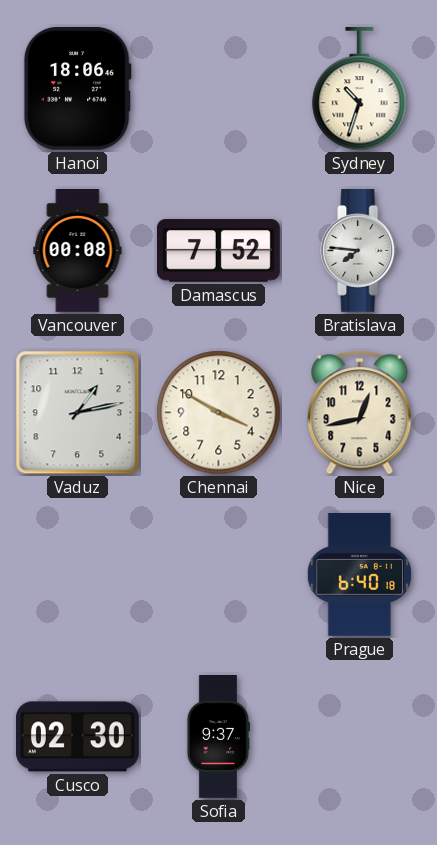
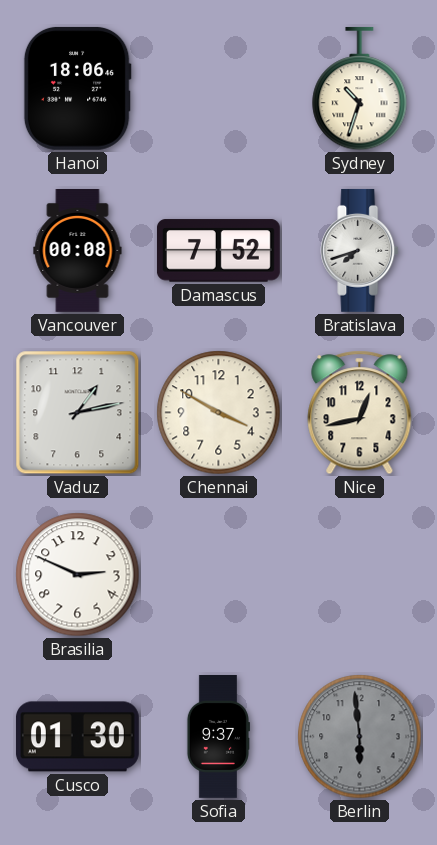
Bratislava: 7:46 -> 7:42 (360, 250)
Brasilia: none -> 2:49 (78, 575)
Prague: 6:40 -> none (359, 574)
Cusco: 02:30 -> 01:30 (77, 737)
Berlin: none -> 5:59 (360, 737)
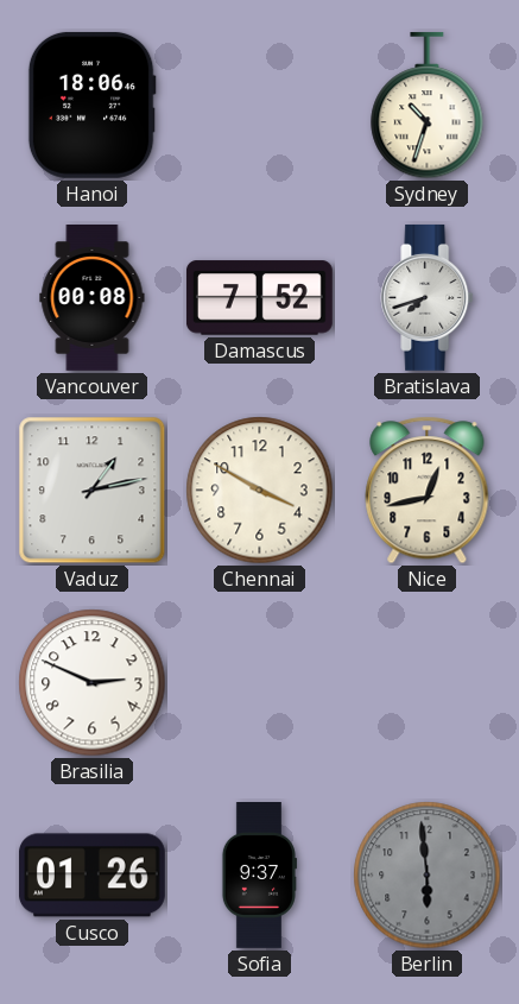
Cusco: 01:30 -> 01:26 (91, 876)
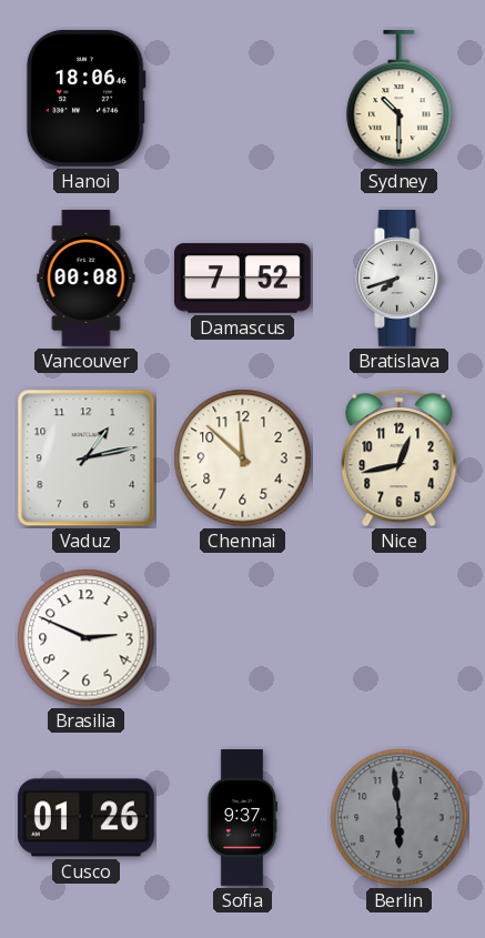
Sydney: 10:33 -> 10:30 (400, 99)
Chennai: 3:50 -> 11:52 (243, 458)
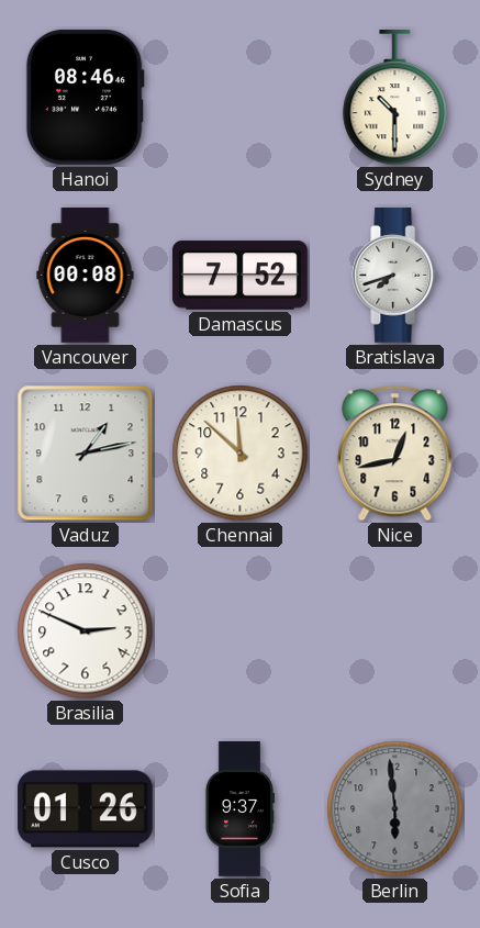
Hanoi: 18:06 -> 08:46 (85, 97)
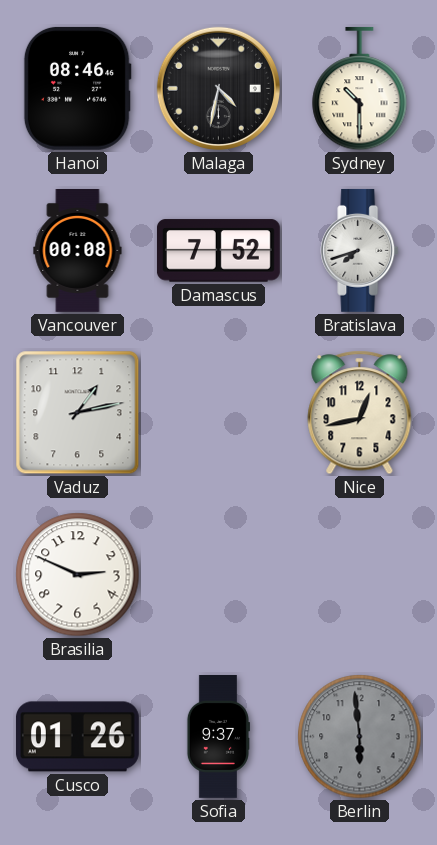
Malaga: none -> 4:32 (218, 88)
Chennai: 11:52 -> none (241, 454)
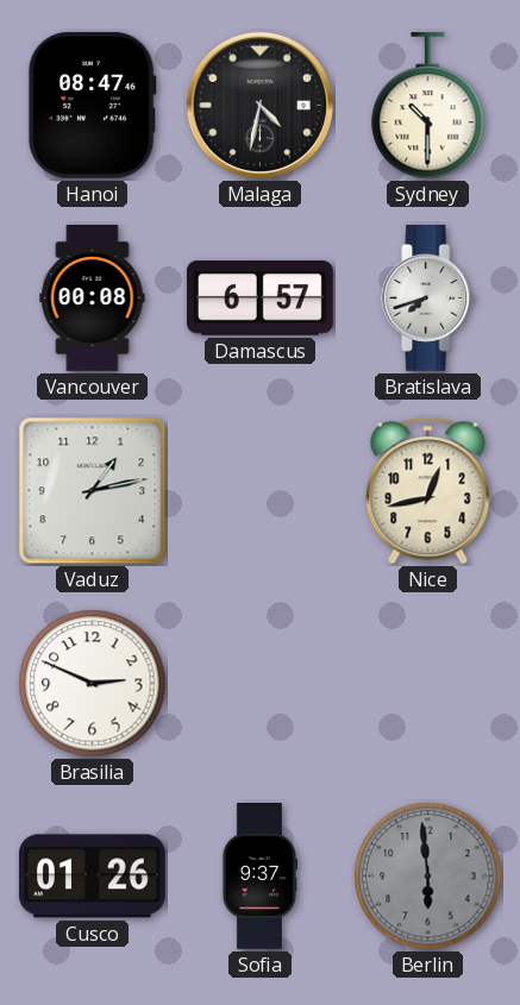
Hanoi: 08:46 -> 08:47 (92, 105)
Damascus: 7:52 -> 6:57 (259, 299)
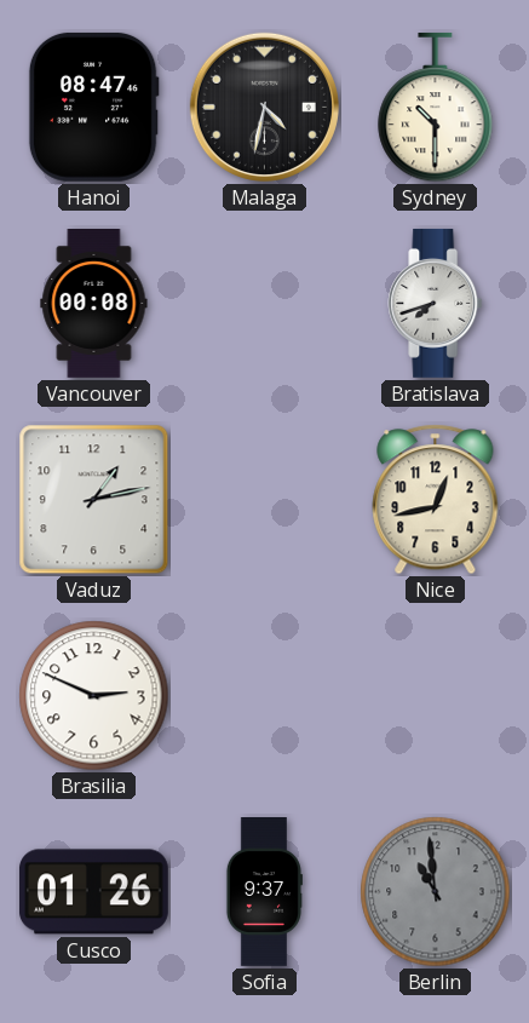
Damascus: 6:57 -> none (259, 299)
Berlin: 5:59 -> 10:59 (436, 892)
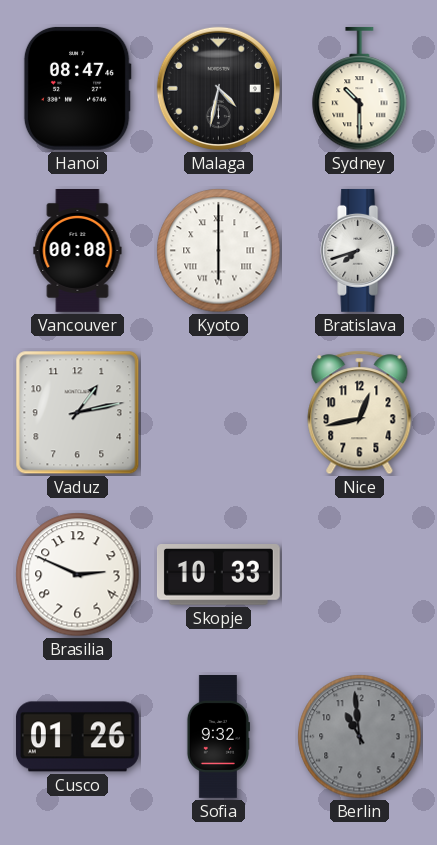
Kyoto: none -> 6:00 (219, 251)
Skopje: none -> 10:33 (218, 575)
Sofia: 9:37 -> 9:32 (218, 737)
